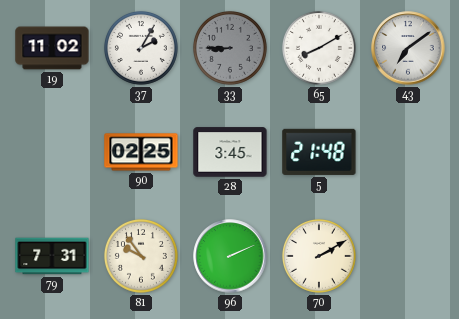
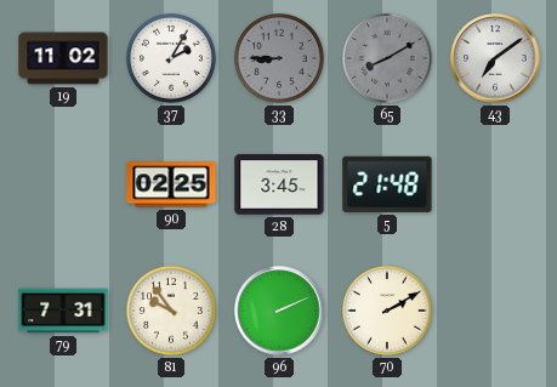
65 dial: white -> grey (387, 58)
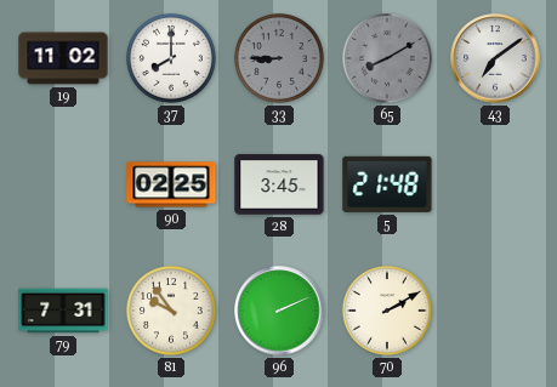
37: 2:05 -> 8:00 (171, 58)
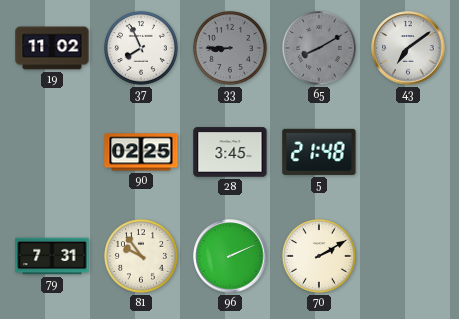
37: 8:00 -> 7:56 (141, 48)
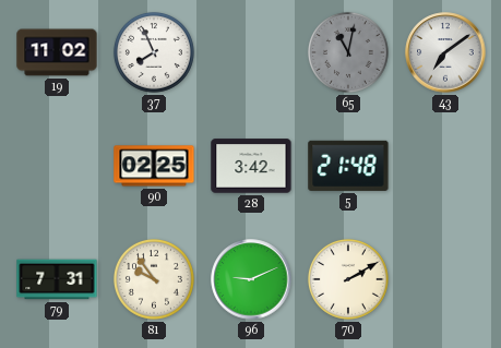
33: 8:45 -> none (230, 48)
65: 8:10 -> 11:02 (348, 52)
28: 3:45 -> 3:42 (251, 166)
96: 2:11 -> 9:11 (251, 279)
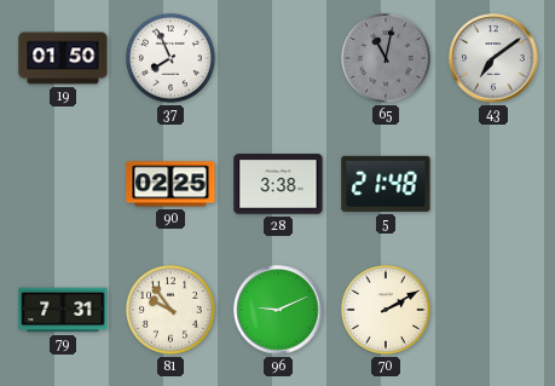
19: 11:02 -> 01:50 (63, 58)
28: 3:42 -> 3:38 (278, 184)
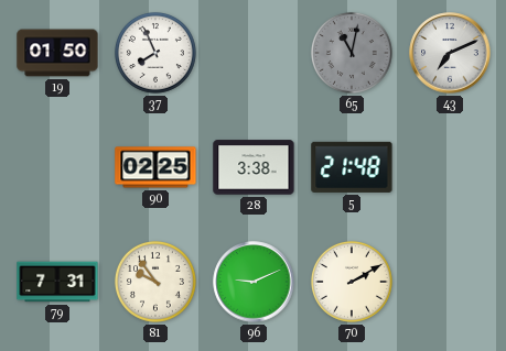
43: 7:09 -> 7:11 (450, 53)
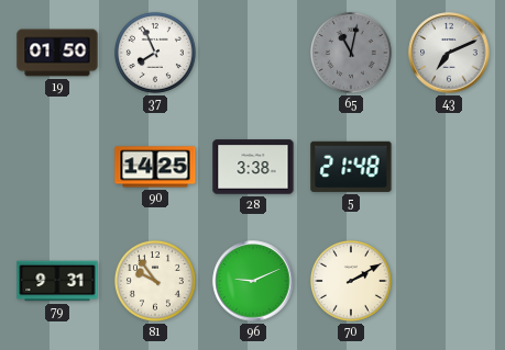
90: 02:25 -> 14:25 (155, 167)
79: 7:31 -> 9:31 (57, 281)
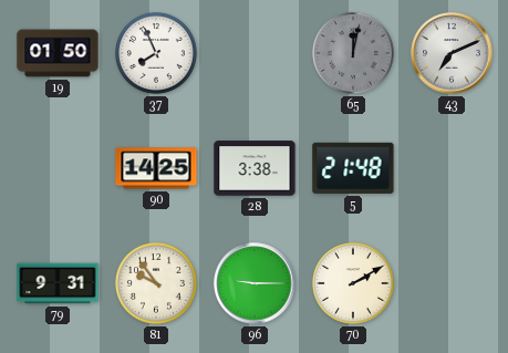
65: 11:02 -> 12:02 (353, 53)
96: 9:11 -> 9:15 (255, 283)
